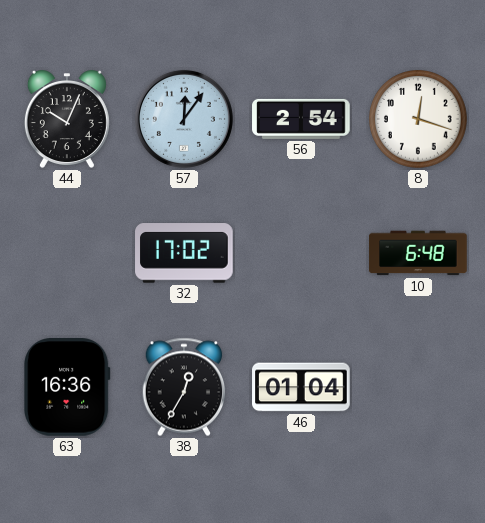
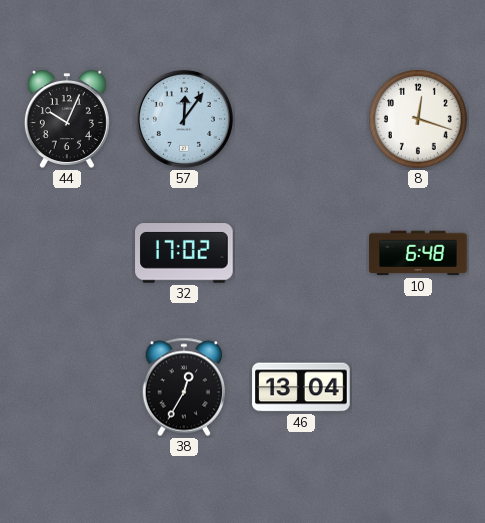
56: 2:54 -> none (301, 119)
63: 16:36 -> none (68, 388)
46: 01:04 -> 13:04 (301, 387)
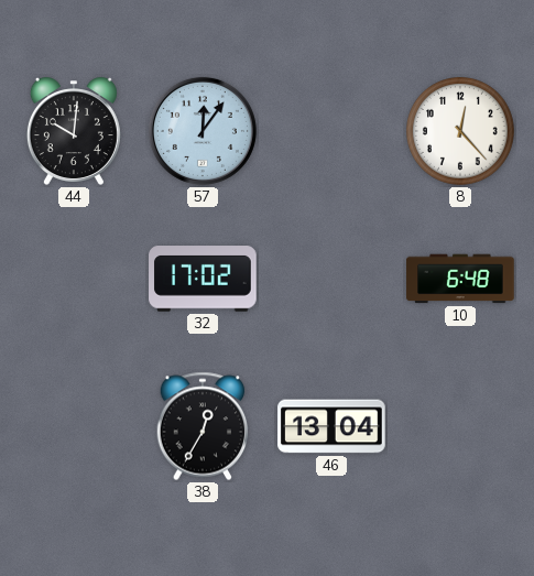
44: 10:04 -> 10:01 (74, 131)
8: 12:18 -> 12:23 (461, 132)
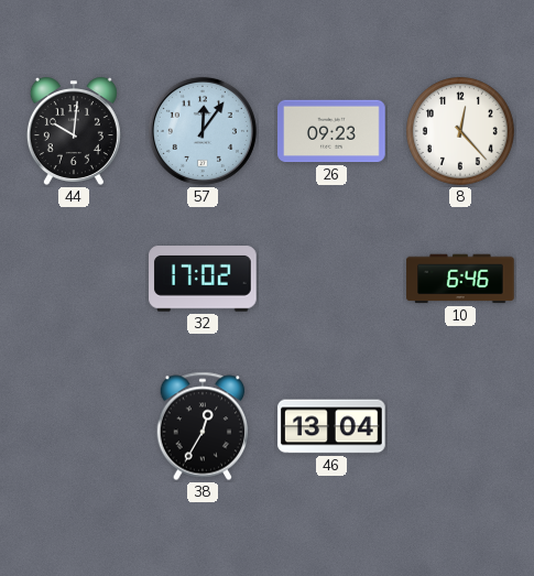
26: none -> 09:23 (331, 131)
10: 6:48 -> 6:46 (460, 279)
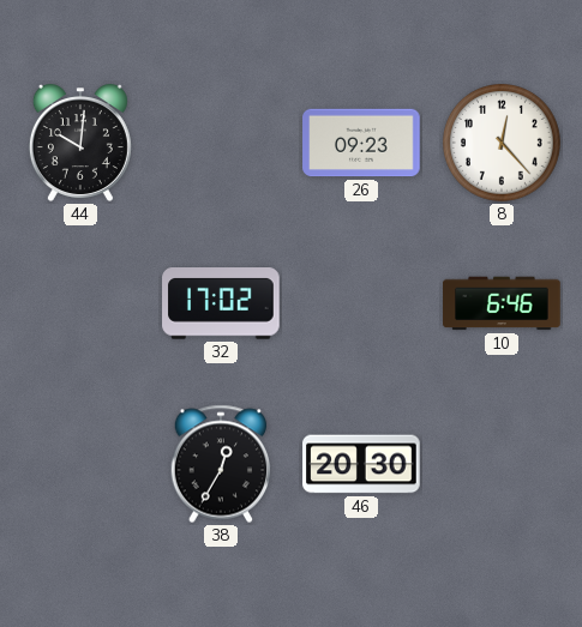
57: 12:06 -> none (203, 131)
46: 13:04 -> 20:30 (361, 464)
